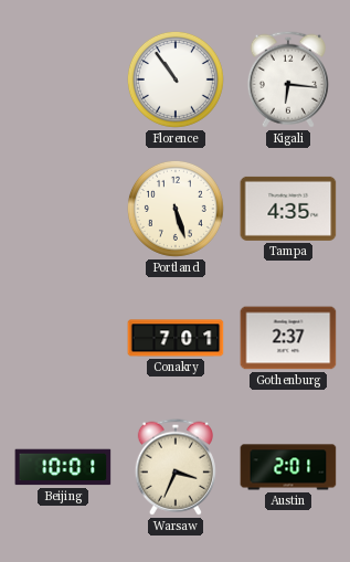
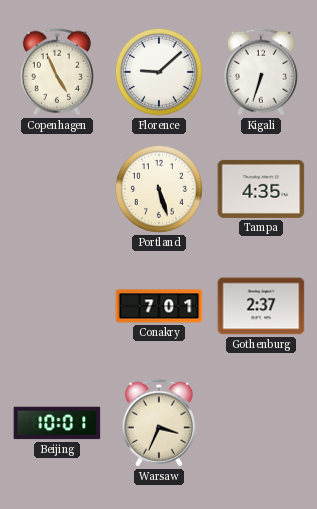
Copenhagen: none -> 4:56 (57, 72)
Florence: 10:54 -> 9:08 (159, 72)
Kigali: 6:16 -> 6:33 (261, 72)
Austin: 2:01 -> none (288, 467)
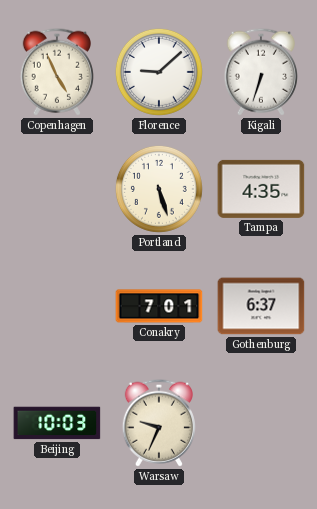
Gothenburg: 2:37 -> 6:37 (261, 306)
Beijing: 10:01 -> 10:03 (57, 423)
Warsaw: 3:34 -> 9:34 (159, 423)
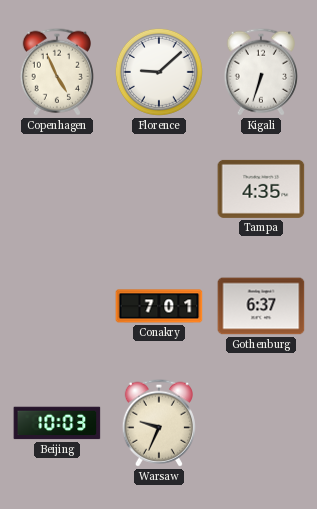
Portland: 5:27 -> none (159, 189)
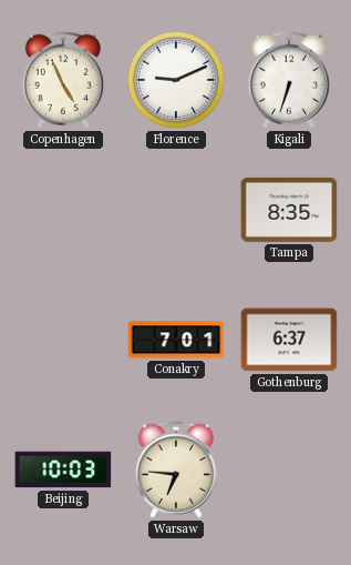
Florence: 9:08 -> 9:11 (176, 80)
Tampa: 4:35 -> 8:35 (289, 210)
Warsaw: 9:34 -> 6:46 (176, 470)
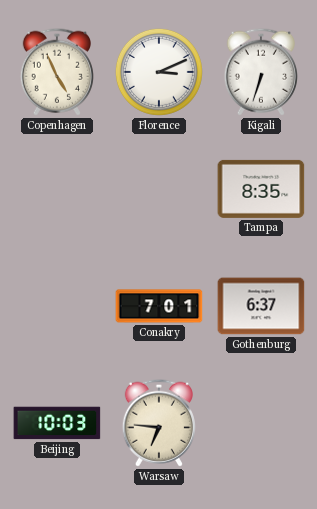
Florence: 9:11 -> 3:11 (159, 72)
